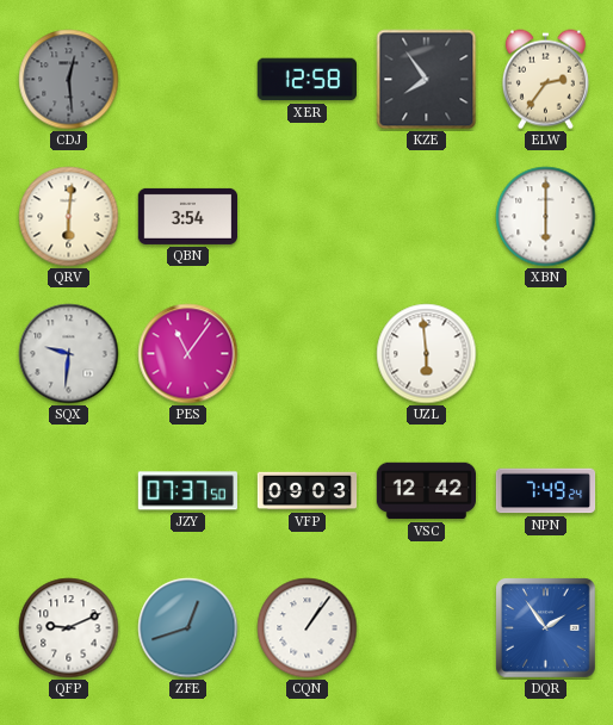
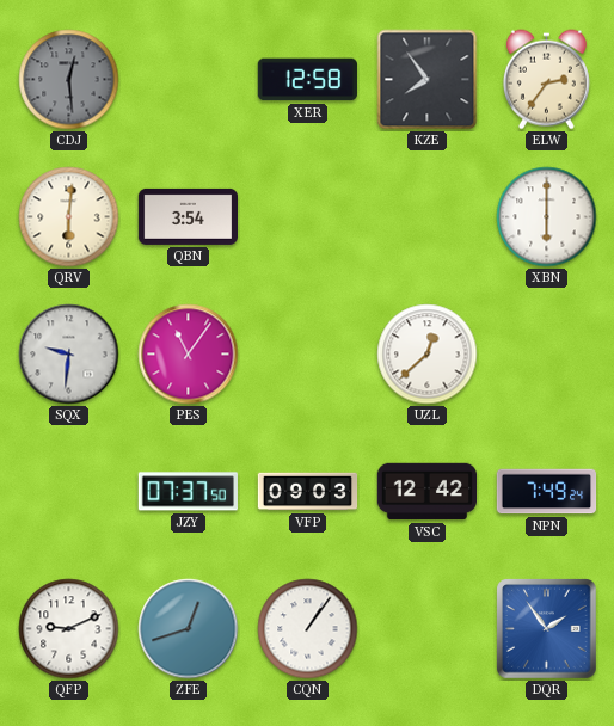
UZL: 5:59 -> 12:38 (428, 355)
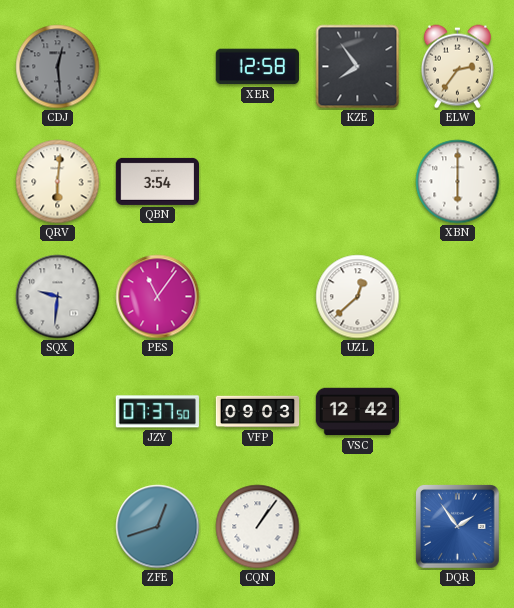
NPN: 7:49 -> none (547, 492)
QFP: 9:11 -> none (69, 629)
